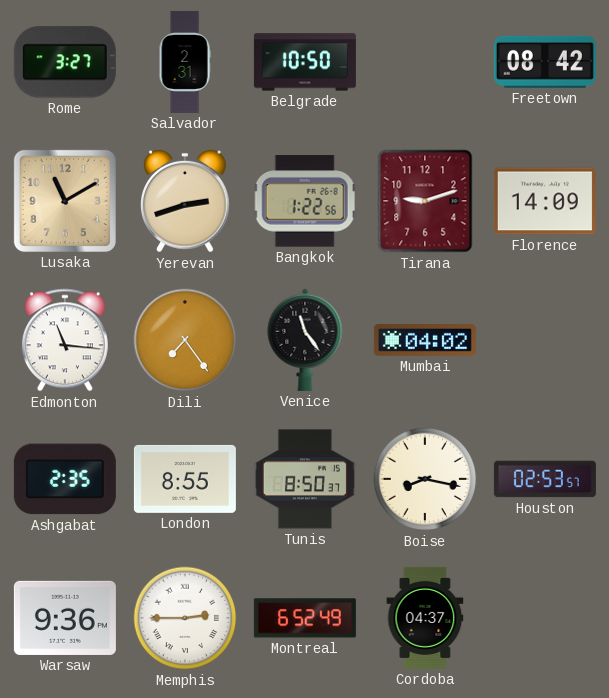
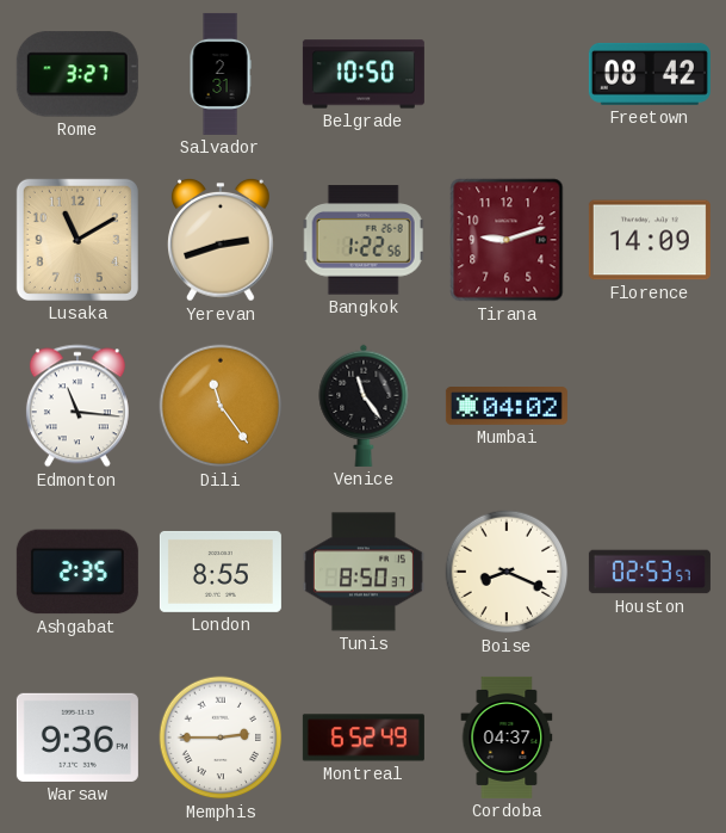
Dili: 7:24 -> 11:24 (221, 406)
Boise: 8:17 -> 8:19 (507, 572)
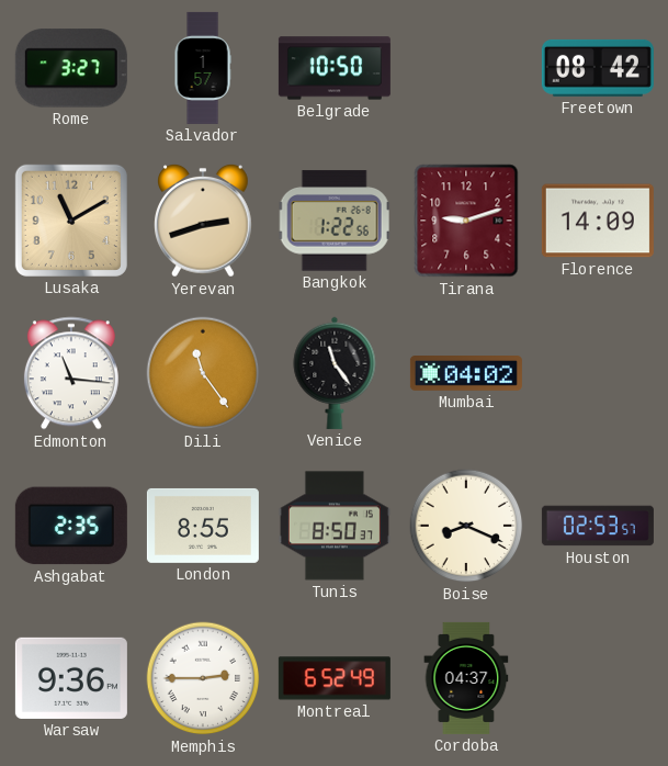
Salvador: 2:31 -> 1:57 (203, 68)
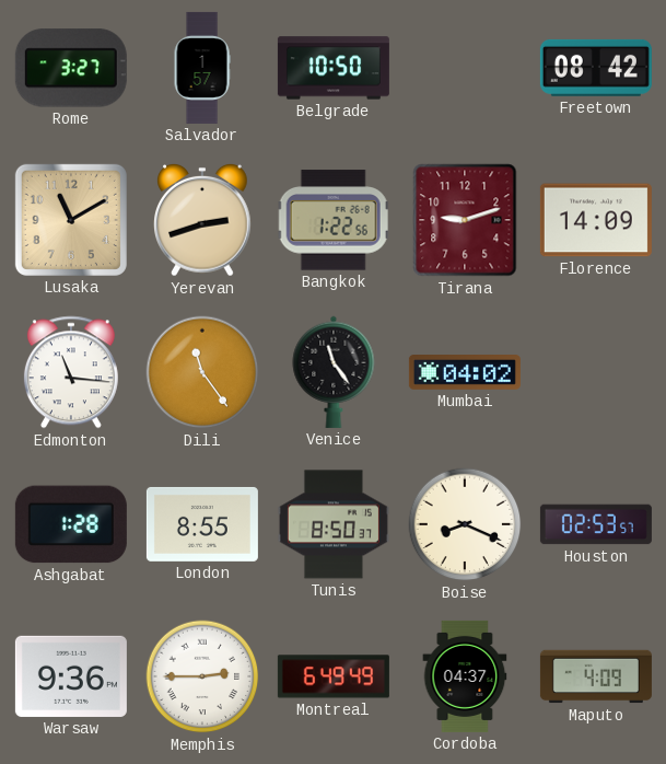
Ashgabat: 2:35 -> 1:28 (71, 524)
Montreal: 6:52 -> 6:49 (334, 676)
Maputo: none -> 4:09 (596, 676)
